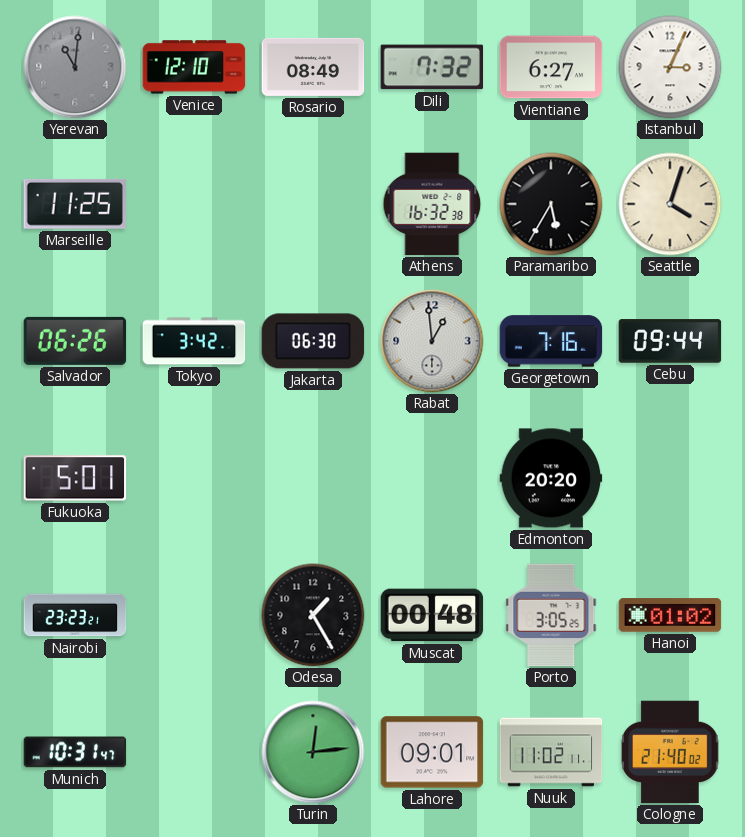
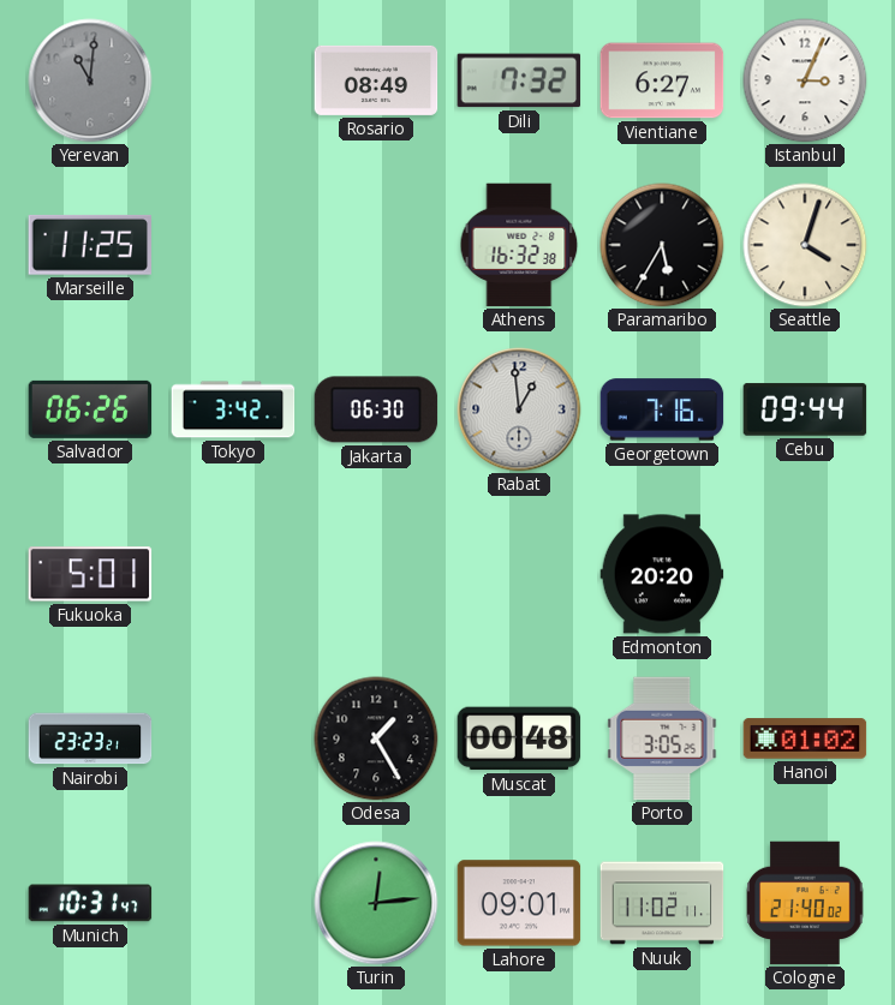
Venice: 12:10 -> none (194, 67)
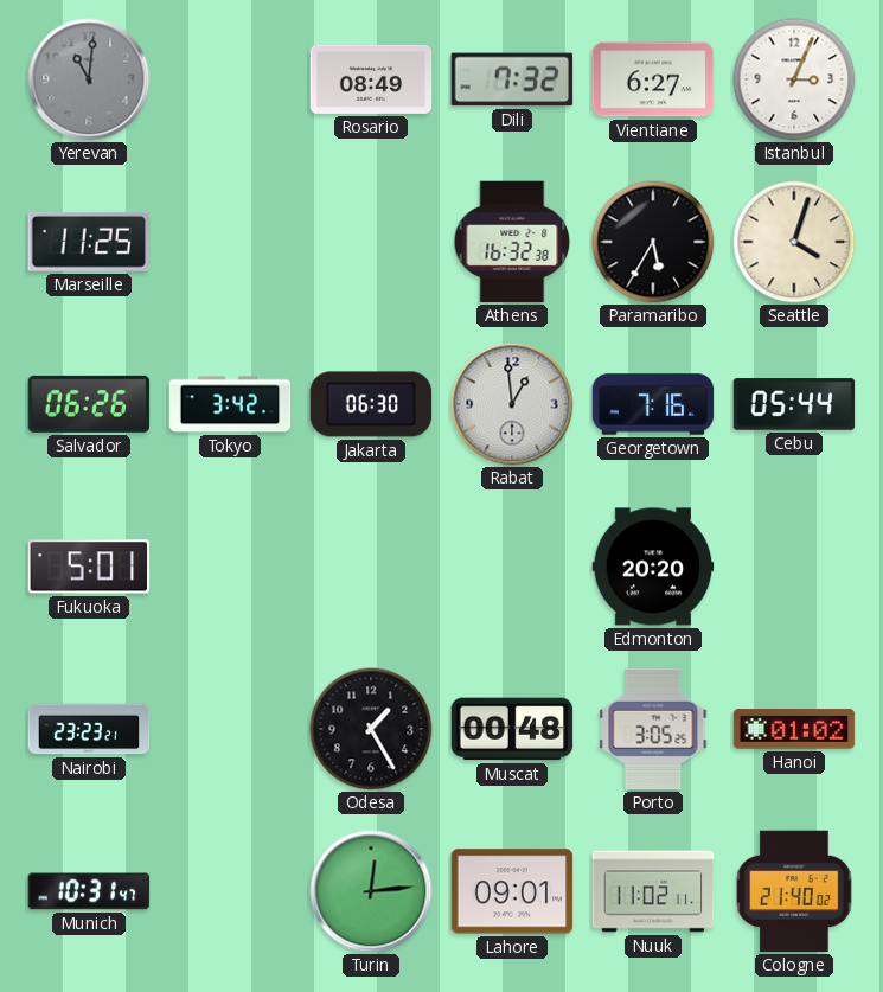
Cebu: 09:44 -> 05:44 (794, 404)
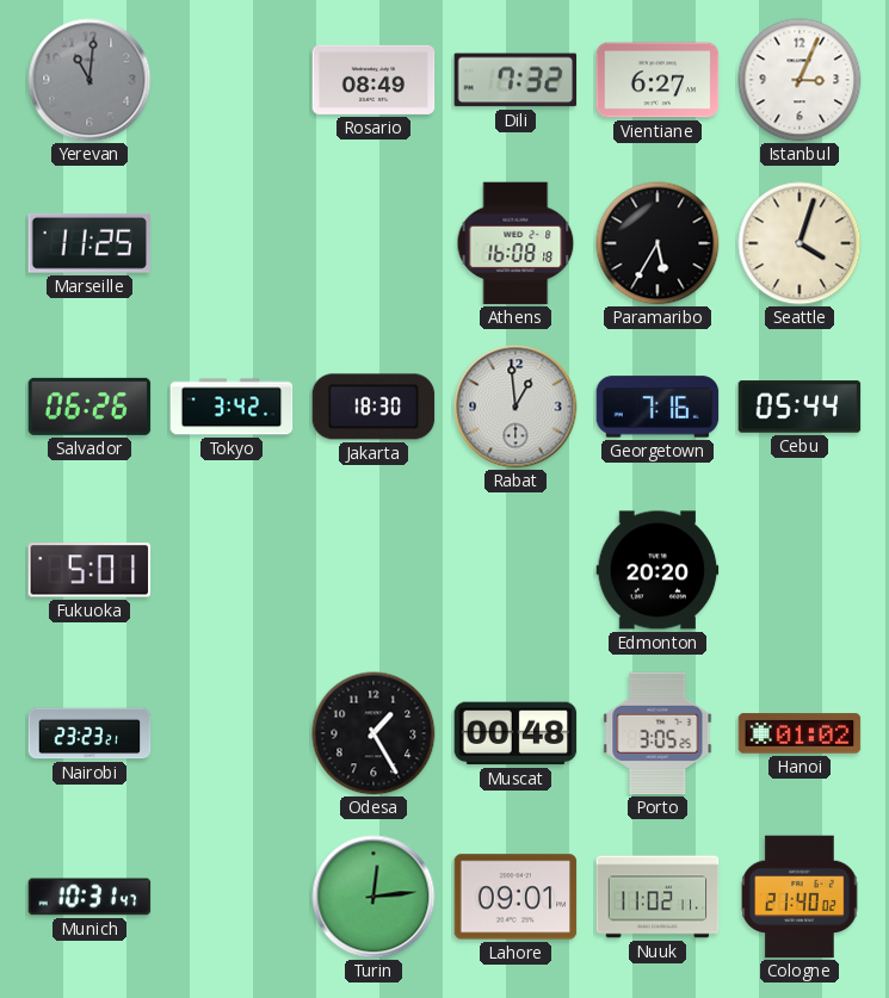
Athens: 16:32 -> 16:08 (516, 243)
Jakarta: 06:30 -> 18:30 (373, 407)
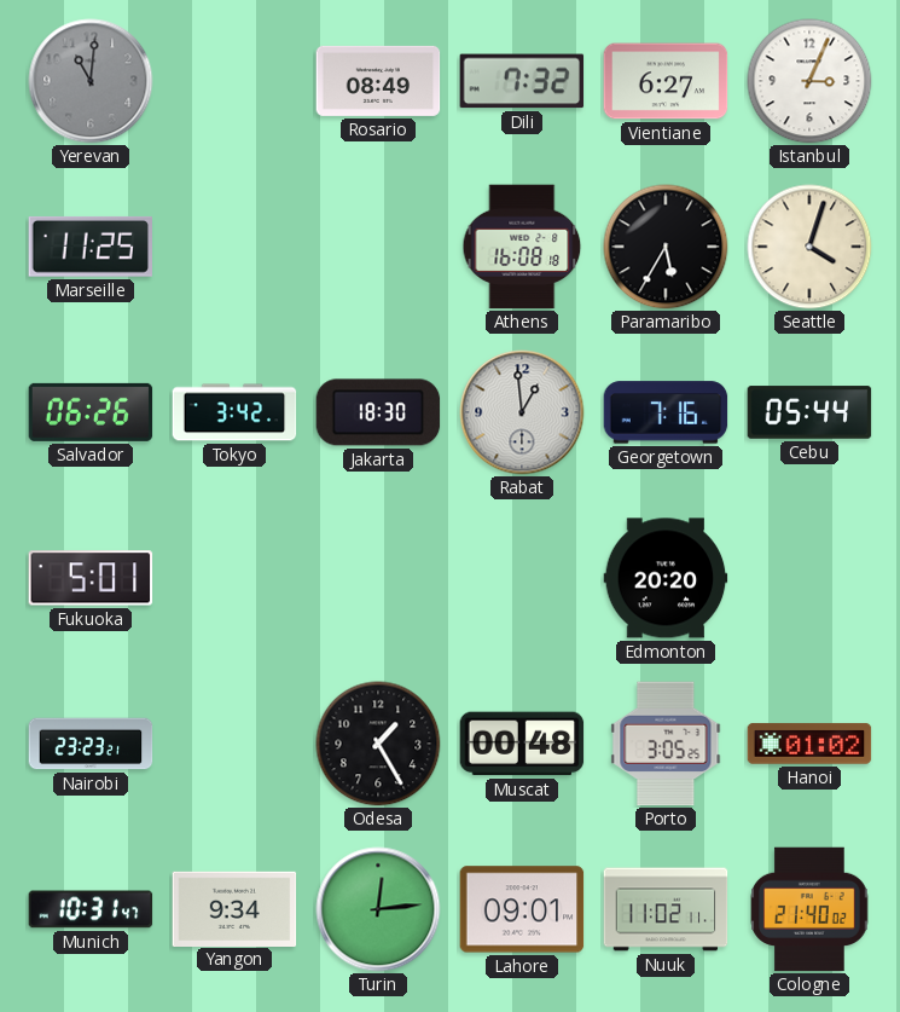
Yangon: none -> 9:34 (234, 908)
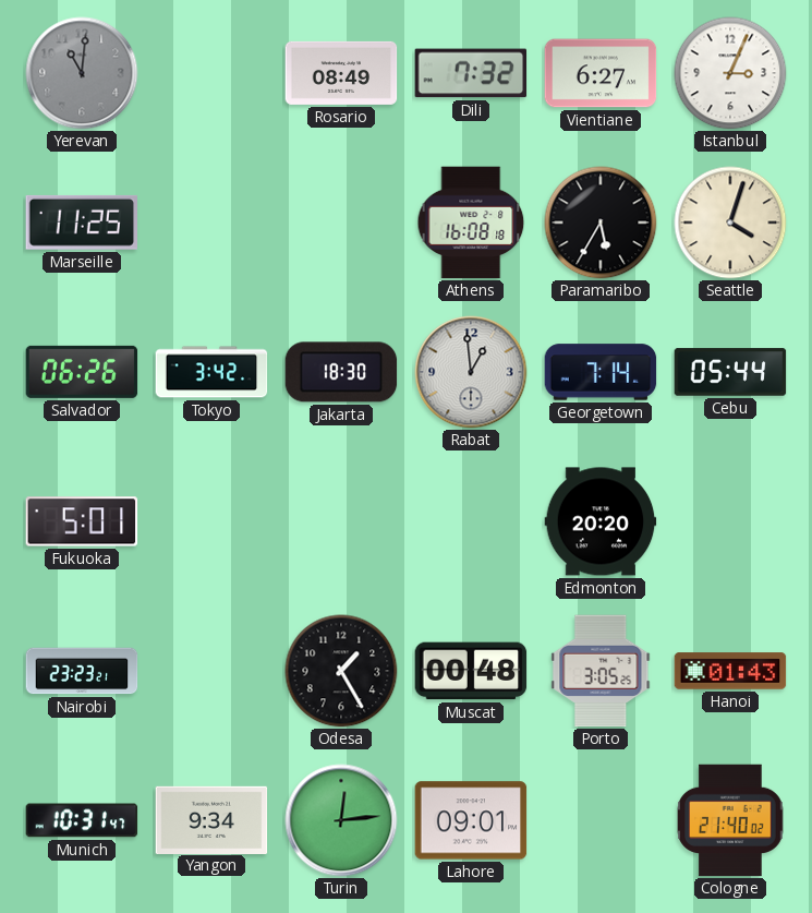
Georgetown: 7:16 -> 7:14 (601, 372)
Hanoi: 01:02 -> 01:43 (730, 671)
Nuuk: 11:02 -> none (666, 909)
